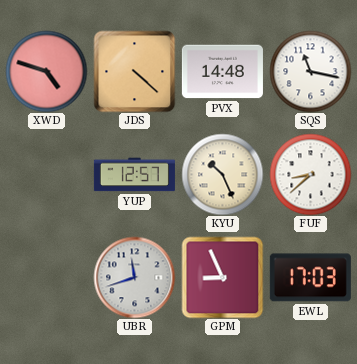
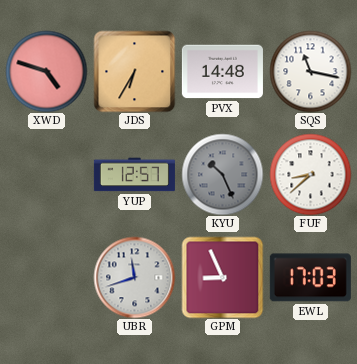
JDS: 4:22 -> 6:35 (134, 71)
KYU dial: cream -> grey (222, 174)
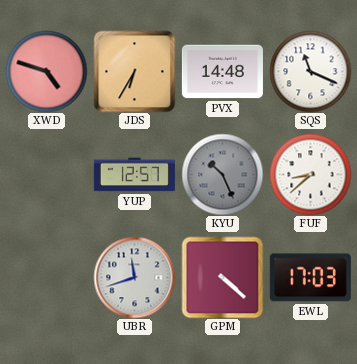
SQS: 11:17 -> 11:19 (310, 71)
GPM: 8:56 -> 4:22 (222, 277)
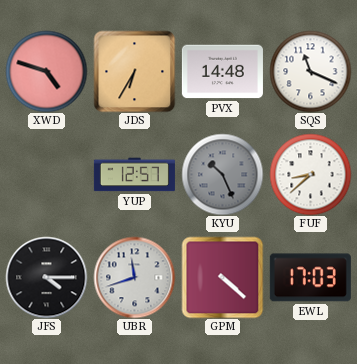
JFS: none -> 4:15 (46, 277)
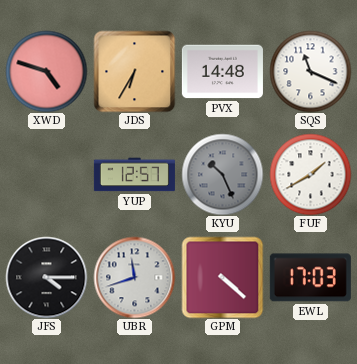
FUF: 8:38 -> 1:40 (310, 174)
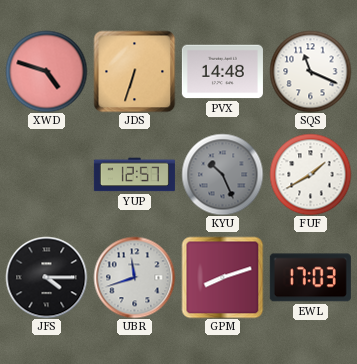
JDS: 6:35 -> 6:33 (134, 71)
GPM: 4:22 -> 8:12 (222, 277)
